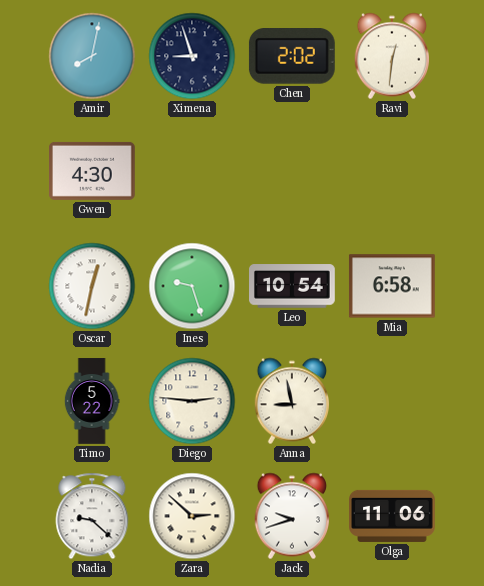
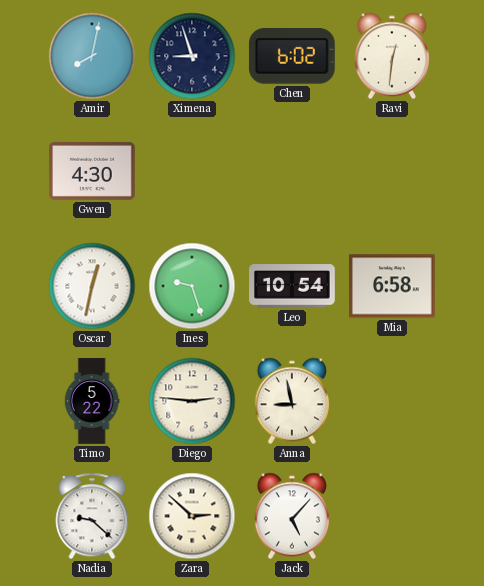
Chen: 2:02 -> 6:02 (292, 57)
Jack: 9:42 -> 5:07 (291, 516)
Olga: 11:06 -> none (392, 516)
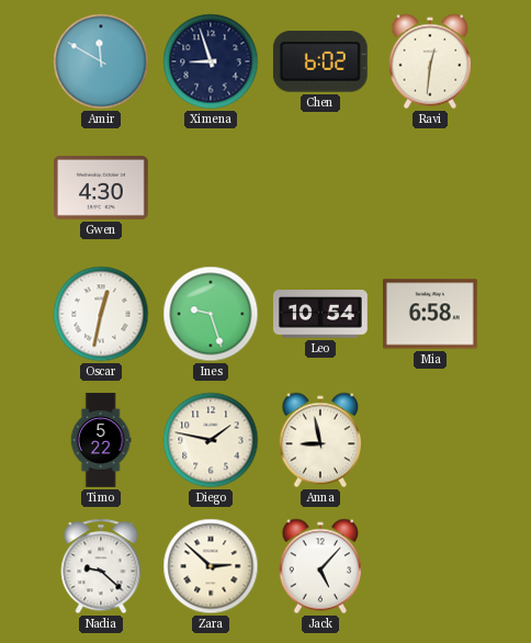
Amir: 8:02 -> 11:50 (101, 61)
Diego: 2:46 -> 1:47 (211, 440)
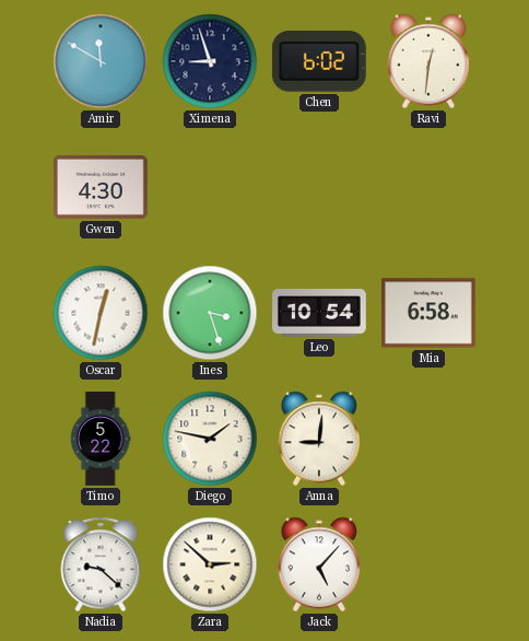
Ines: 9:27 -> 3:27 (210, 313)
Anna: 8:58 -> 9:01 (318, 439)
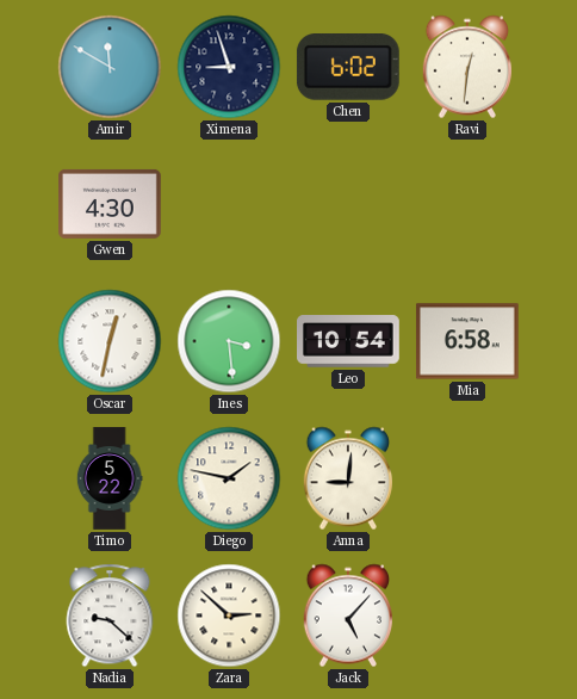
Ines: 3:27 -> 3:29 (229, 341)
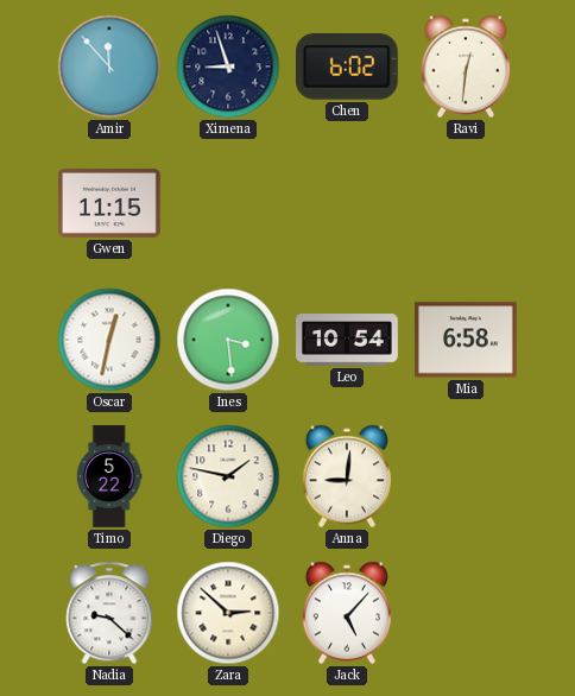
Amir: 11:50 -> 11:53 (109, 67)
Gwen: 4:30 -> 11:15 (110, 203)
